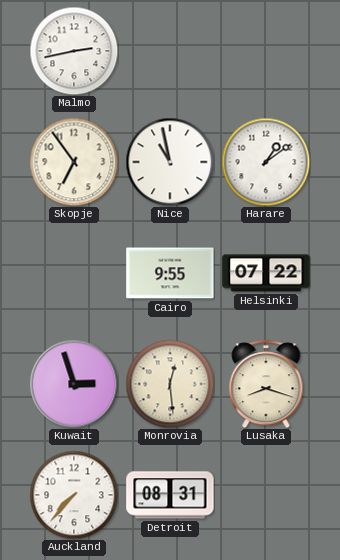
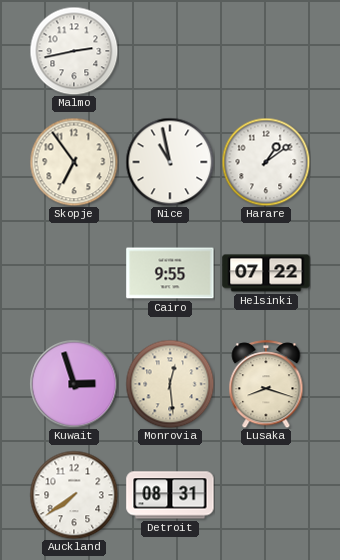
Auckland: 7:37 -> 7:39 (74, 495)
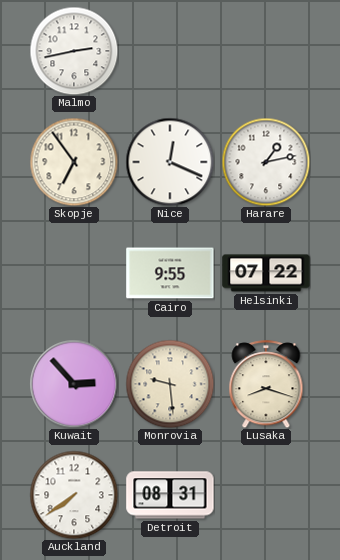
Nice: 10:58 -> 12:19 (170, 162)
Harare: 1:09 -> 1:13 (266, 162)
Kuwait: 2:57 -> 2:53 (74, 384)
Monrovia: 12:29 -> 9:29 (170, 384)
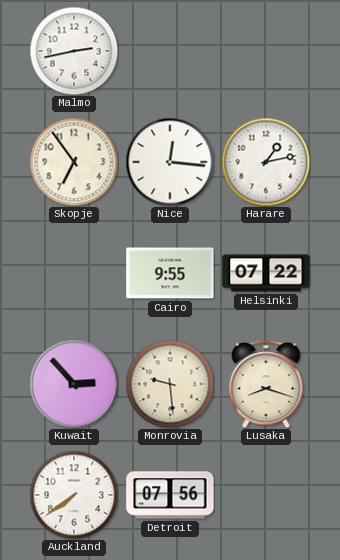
Nice: 12:19 -> 12:16 (170, 162)
Detroit: 08:31 -> 07:56 (170, 495)
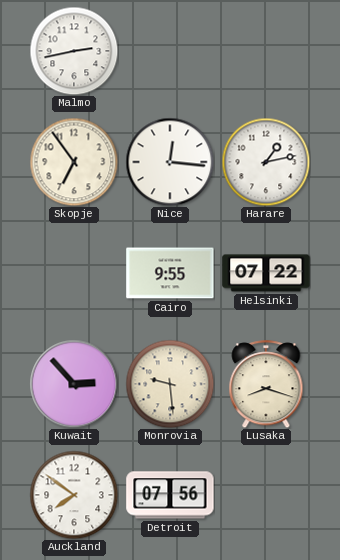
Auckland: 7:39 -> 7:51 (74, 495)
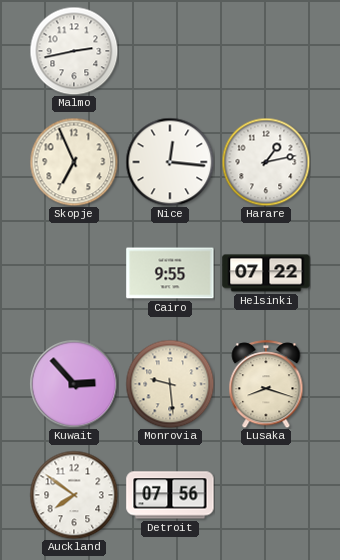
Skopje: 6:54 -> 6:56 (74, 162)
